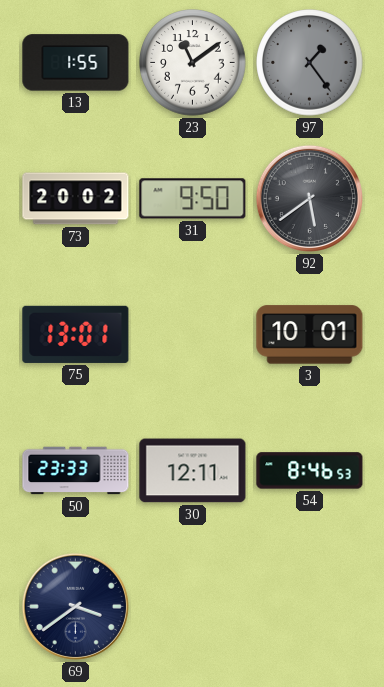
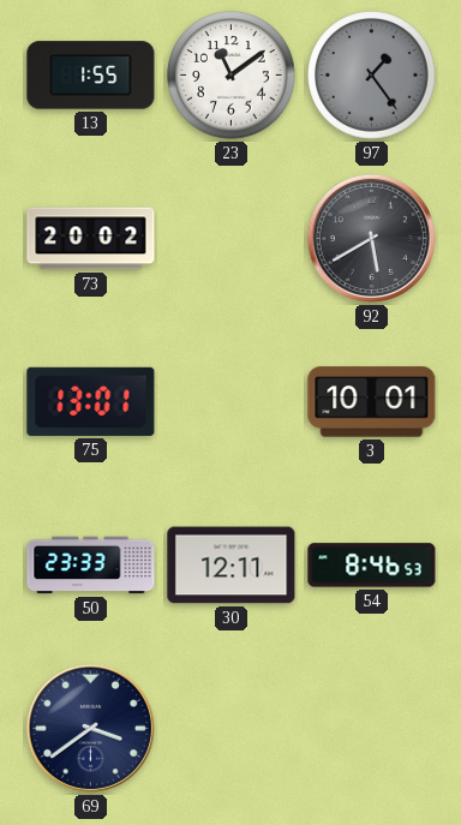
31: 9:50 -> none (193, 199)
92: 5:39 -> 5:40 (371, 238)
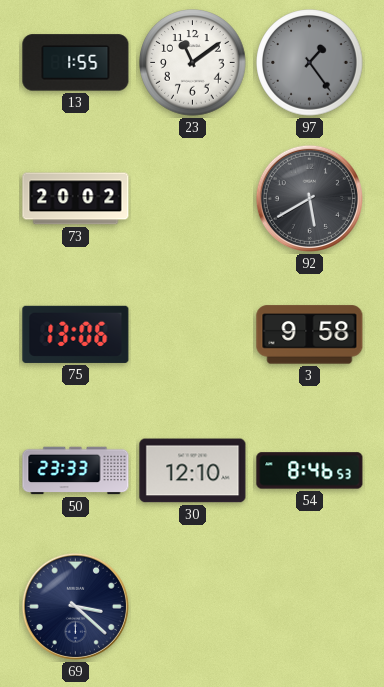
75: 13:01 -> 13:06 (76, 334)
3: 10:01 -> 9:58 (310, 335)
30: 12:11 -> 12:10 (193, 471)
69: 3:39 -> 3:22 (75, 606)
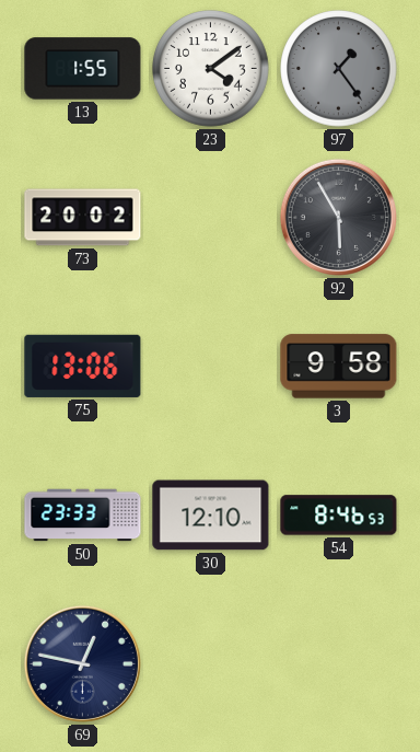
23: 11:09 -> 4:09 (211, 69)
92: 5:40 -> 5:55 (338, 217)
69: 3:22 -> 12:47 (82, 663)
